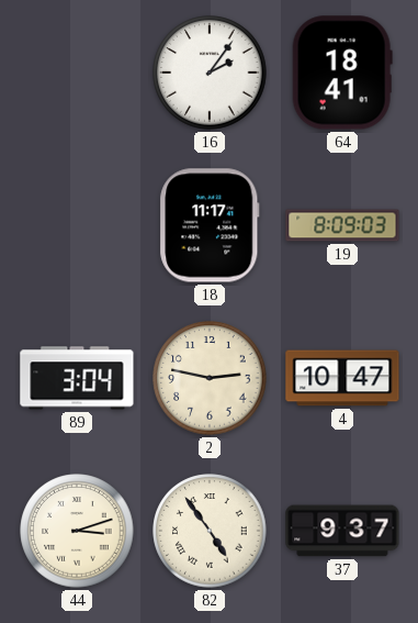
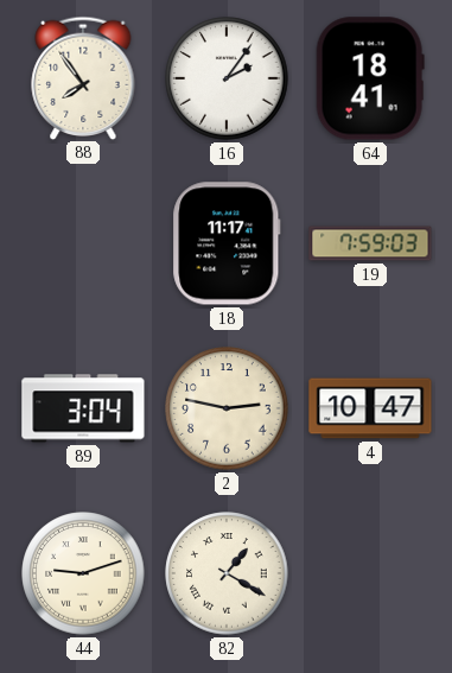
88: none -> 7:54 (83, 77)
19: 8:09 -> 7:59 (370, 243)
44: 3:12 -> 9:12 (83, 573)
82: 4:54 -> 1:20 (227, 573)
37: 9:37 -> none (342, 531)
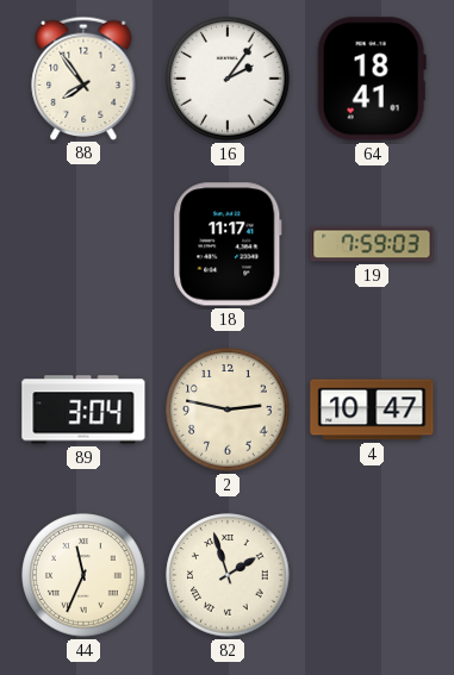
44: 9:12 -> 11:34 (83, 575)
82: 1:20 -> 1:57 (228, 575)
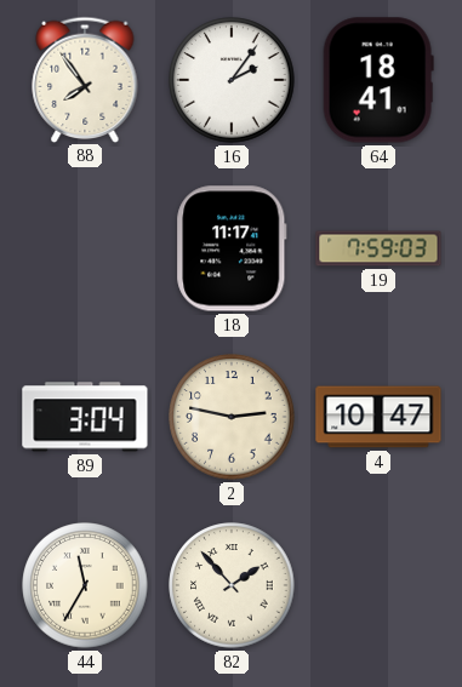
44: 11:34 -> 11:35 (85, 585)
82: 1:57 -> 1:53 (232, 585)
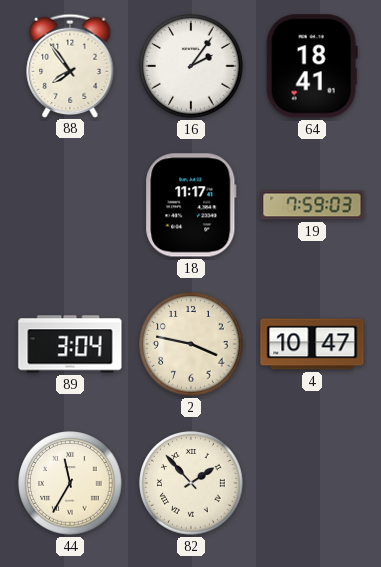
2: 2:47 -> 3:47 (191, 344)
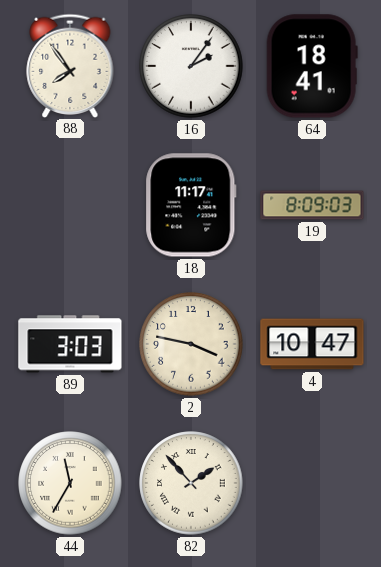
19: 7:59 -> 8:09 (312, 205)
89: 3:04 -> 3:03 (70, 344)
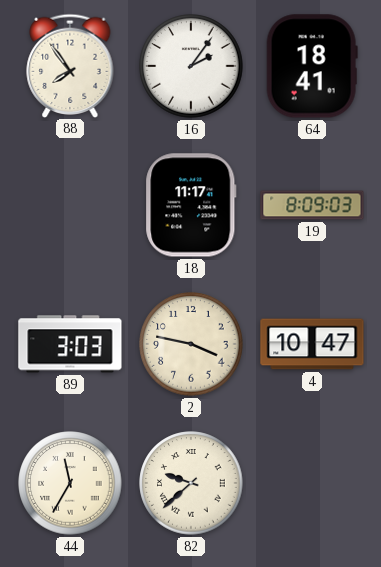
82: 1:53 -> 9:38 (191, 483)
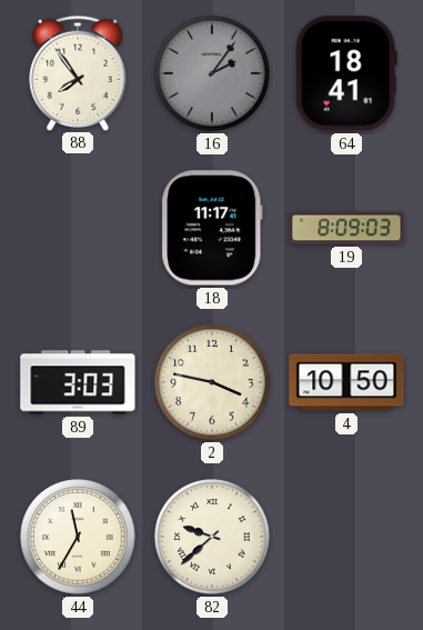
16 dial: white -> grey (212, 73)
4: 10:47 -> 10:50 (346, 382)
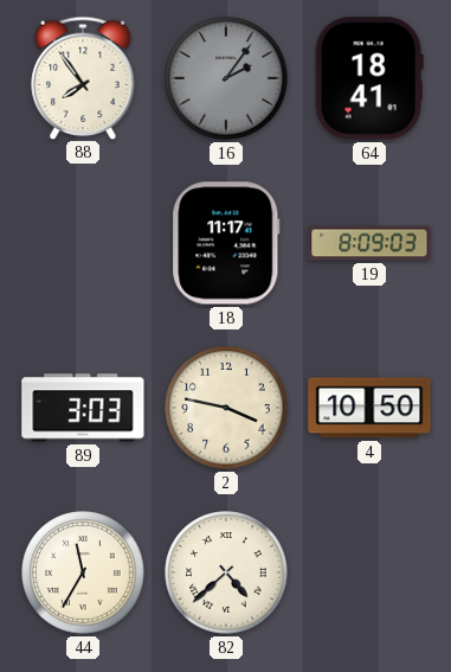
82: 9:38 -> 4:38 (226, 572)
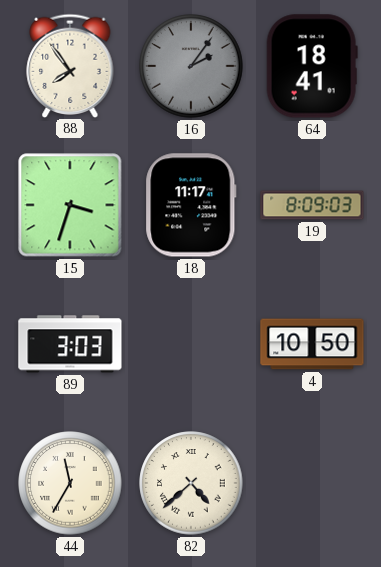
15: none -> 3:33 (70, 205)
2: 3:47 -> none (226, 408)
